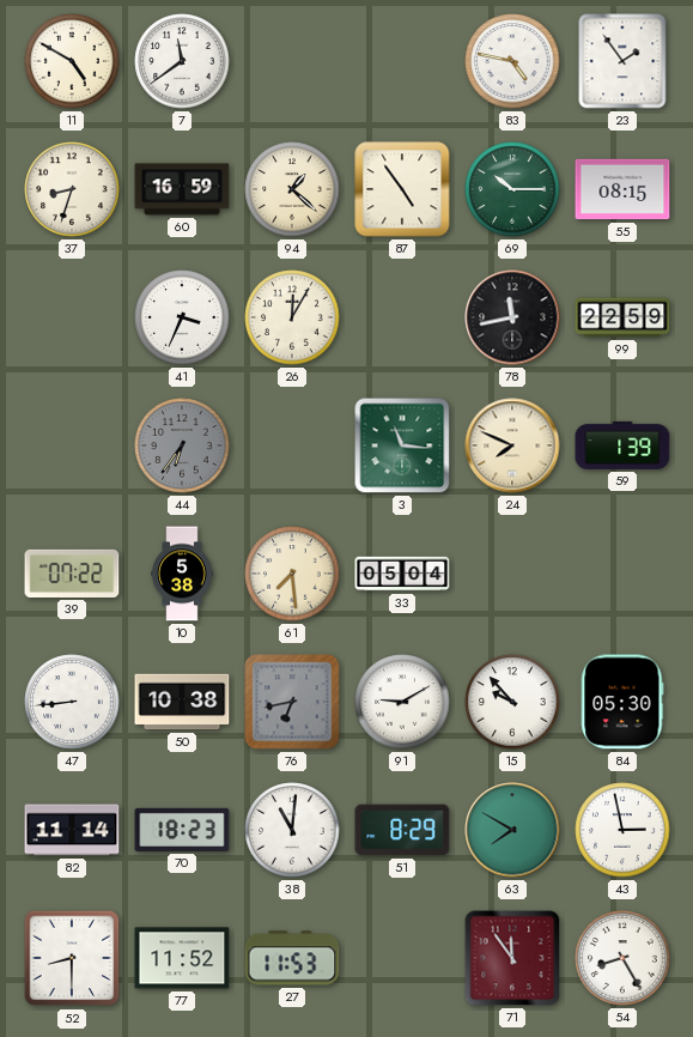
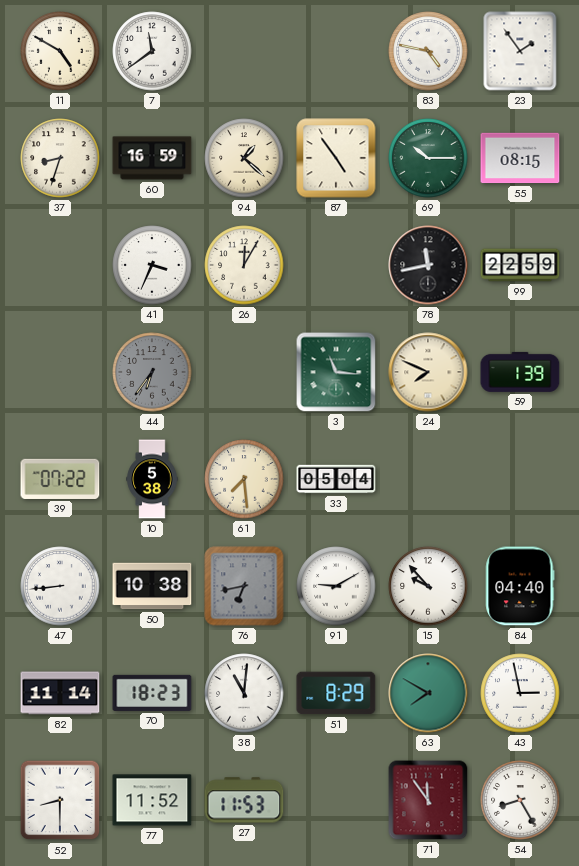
84: 05:30 -> 04:40 (520, 586)
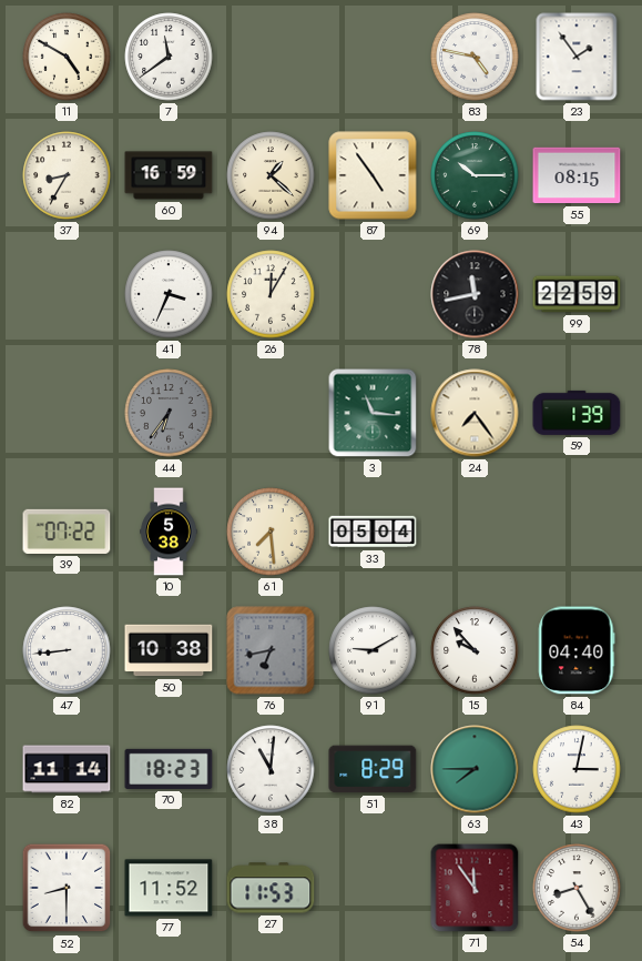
37: 8:33 -> 8:35 (67, 175)
24: 7:49 -> 7:24 (475, 413)
63: 7:50 -> 7:45 (475, 769)
43: 2:58 -> 3:02 (577, 769)
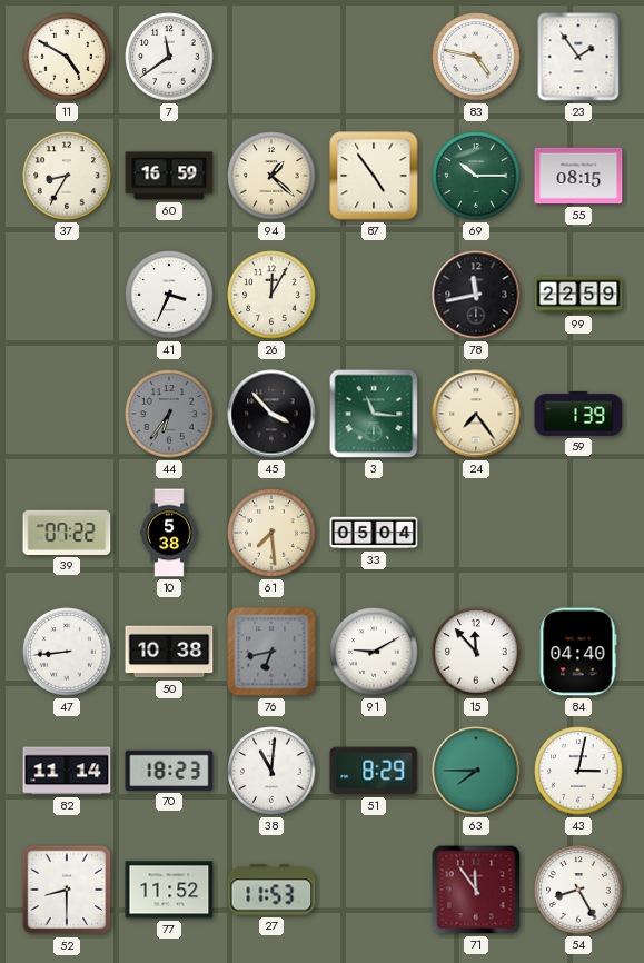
45: none -> 3:53 (271, 414)
15: 9:53 -> 11:53 (476, 652)
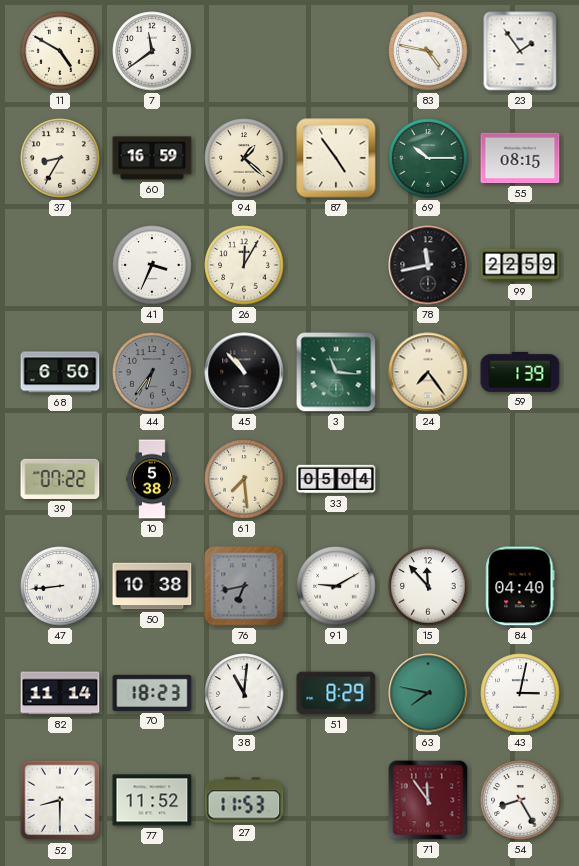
68: none -> 6:50 (60, 372)
45: 3:53 -> 10:53 (244, 372)
63: 7:45 -> 7:47 (428, 693)
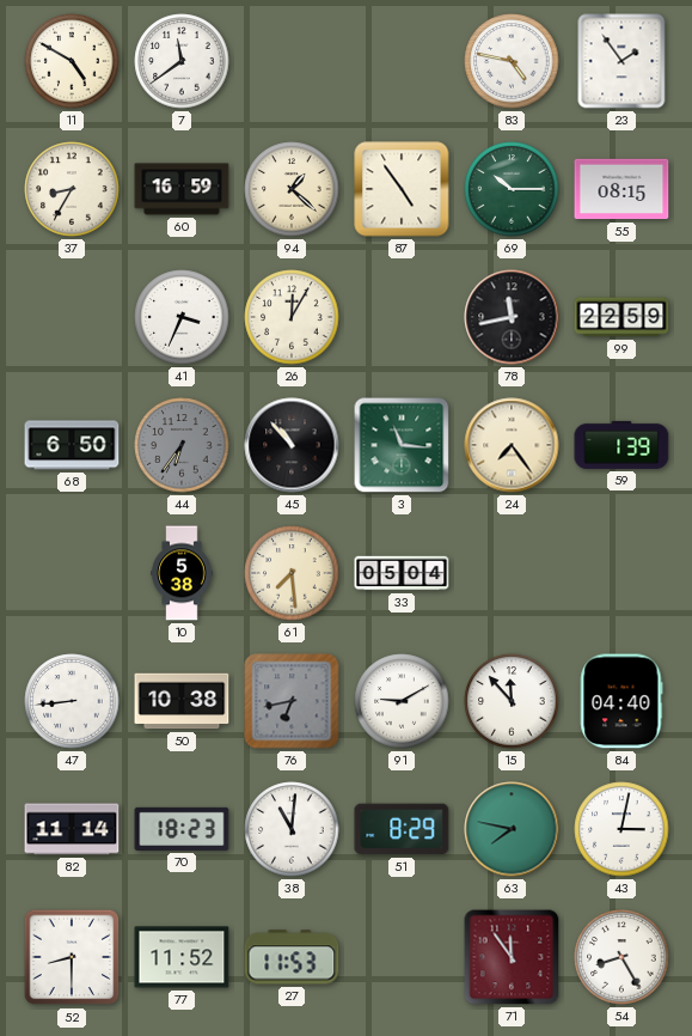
39: 07:22 -> none (60, 479)
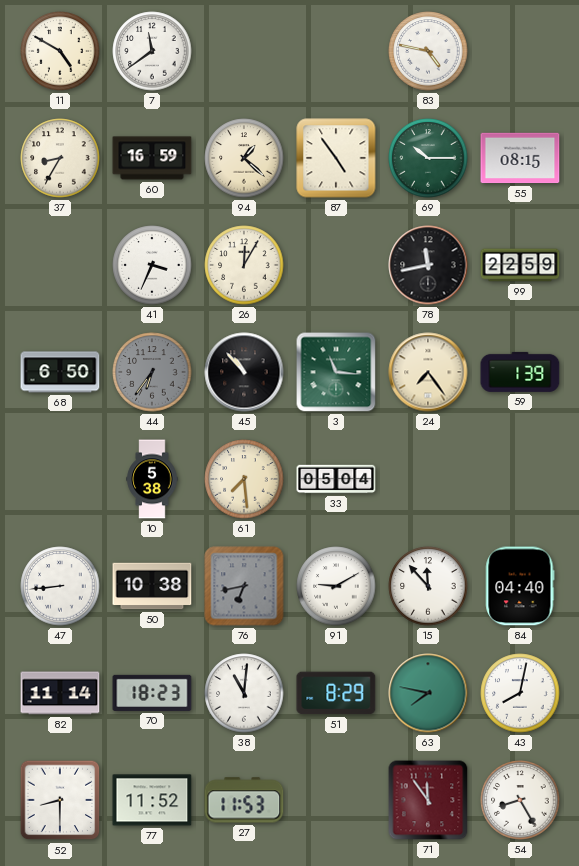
23: 1:54 -> none (621, 61)
43: 3:02 -> 8:02 (520, 693)
